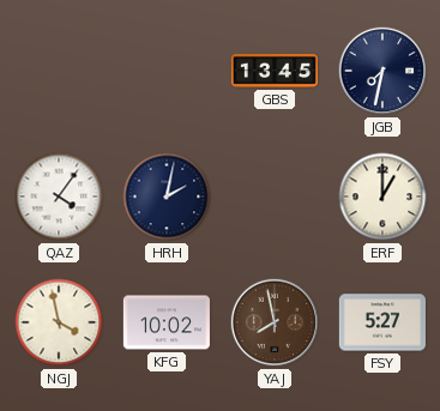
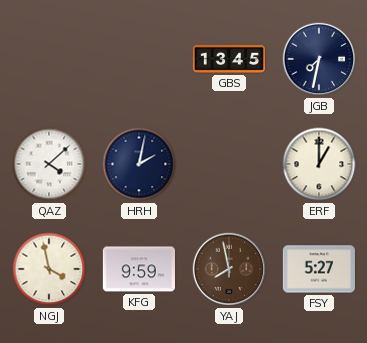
QAZ: 4:06 -> 4:08 (49, 164)
KFG: 10:02 -> 9:59 (139, 269)
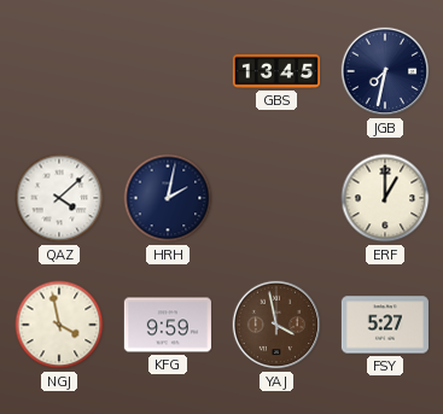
YAJ: 7:58 -> 3:58 (276, 325)
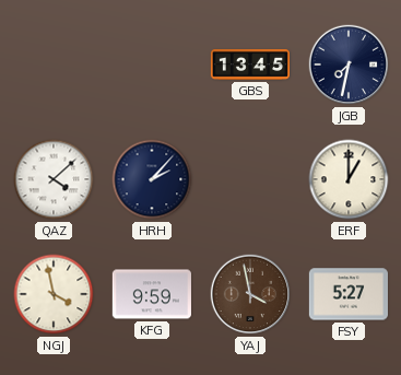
HRH: 2:02 -> 2:07 (152, 179)
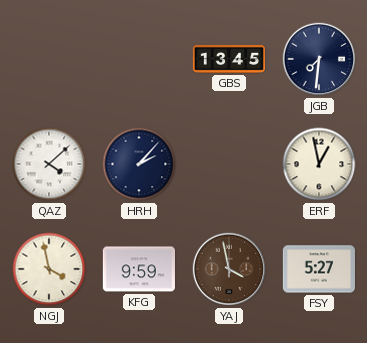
JGB: 7:32 -> 7:31 (319, 59)
ERF: 1:00 -> 12:58 (319, 164)
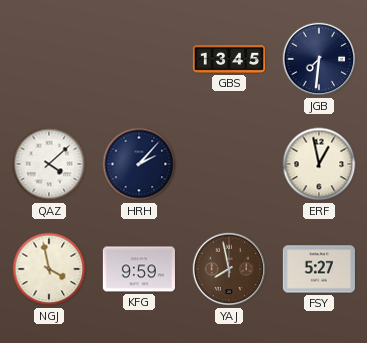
YAJ: 3:58 -> 7:58 (229, 269)
